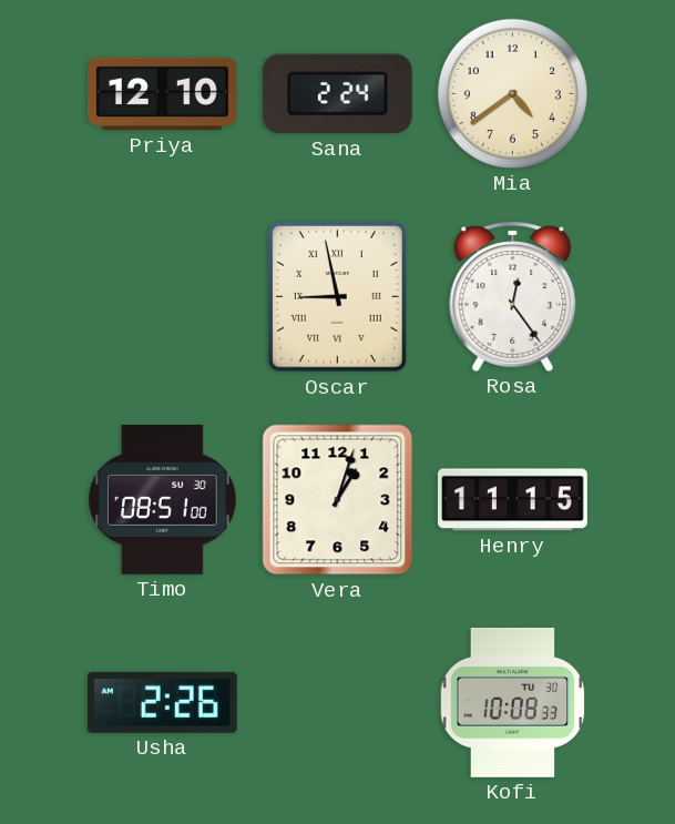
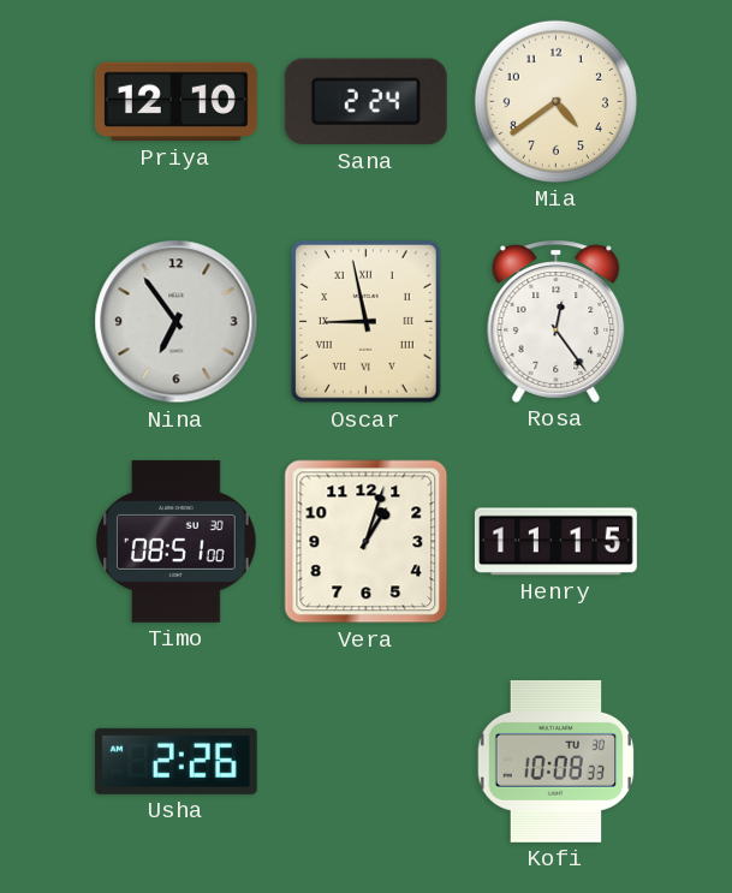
Nina: none -> 6:54 (177, 322)
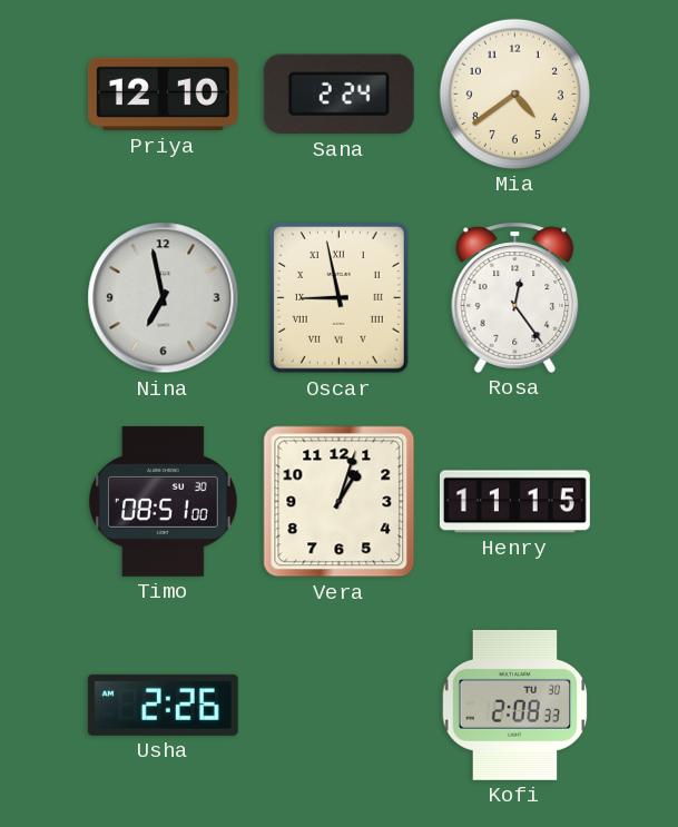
Nina: 6:54 -> 6:58 (164, 298)
Kofi: 10:08 -> 2:08 (515, 705)
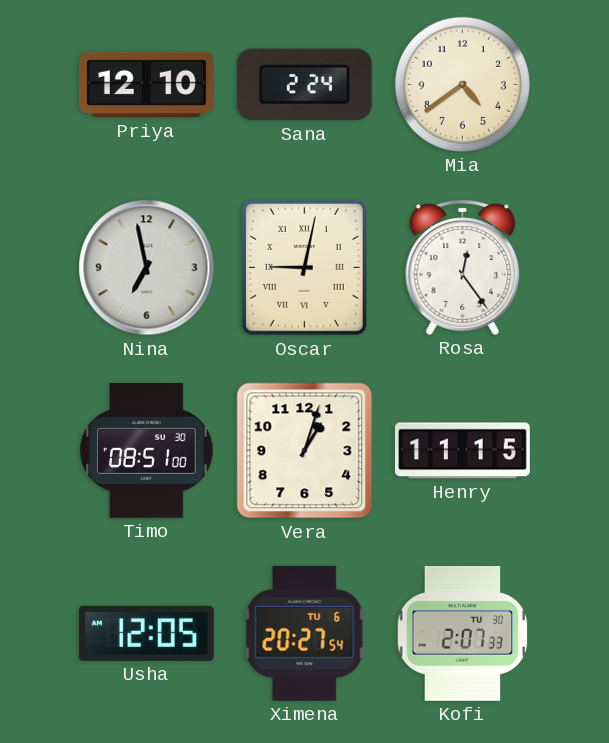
Oscar: 8:58 -> 9:02 (304, 267)
Usha: 2:26 -> 12:05 (146, 633)
Ximena: none -> 20:27 (305, 633)
Kofi: 2:08 -> 2:07 (463, 633)
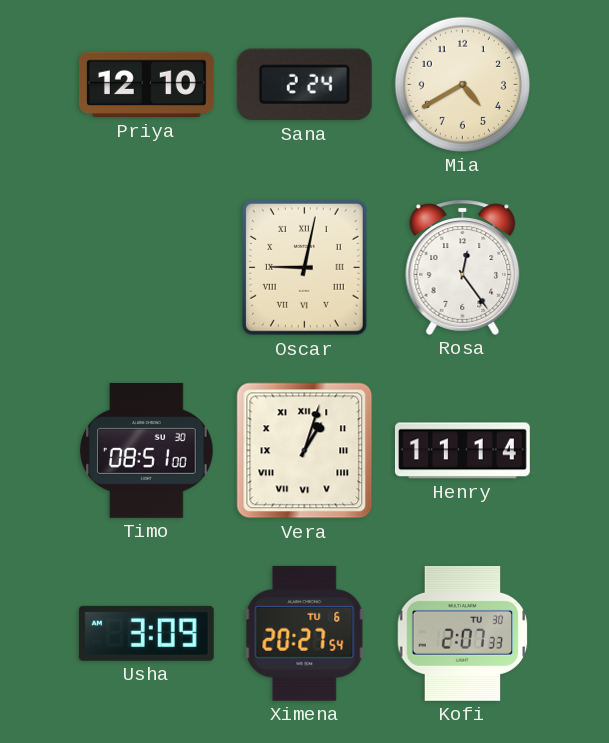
Mia: 4:39 -> 4:40 (462, 84)
Nina: 6:58 -> none (147, 268)
Vera numerals: Arabic -> Roman (305, 451)
Henry: 11:15 -> 11:14 (462, 451)
Usha: 12:05 -> 3:09 (146, 633)
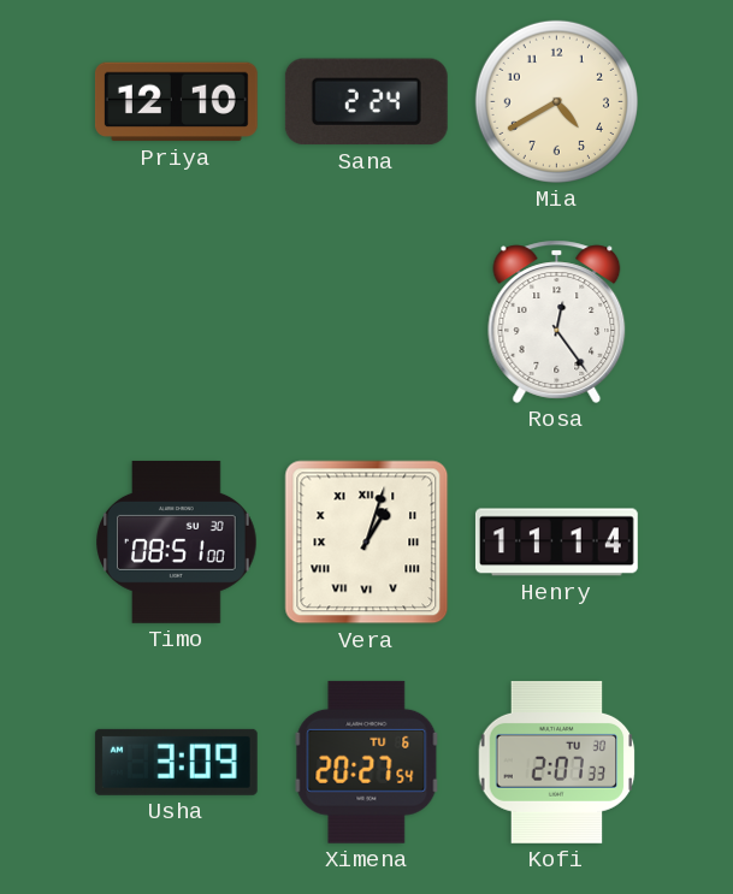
Oscar: 9:02 -> none (304, 267)
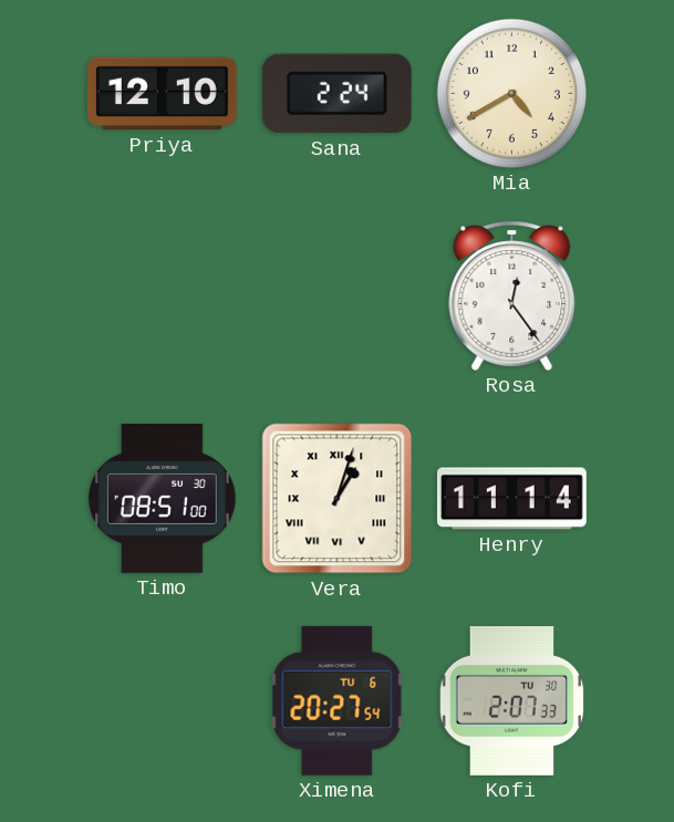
Usha: 3:09 -> none (176, 762)
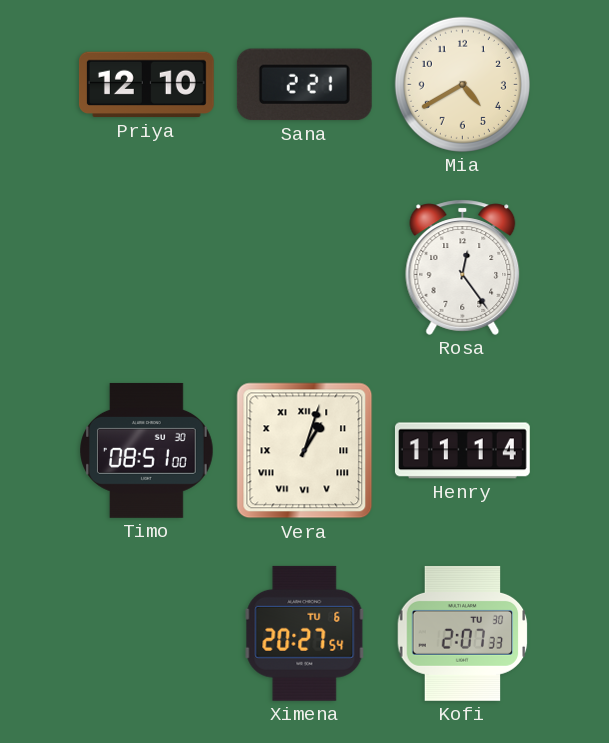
Sana: 2:24 -> 2:21 (304, 85)
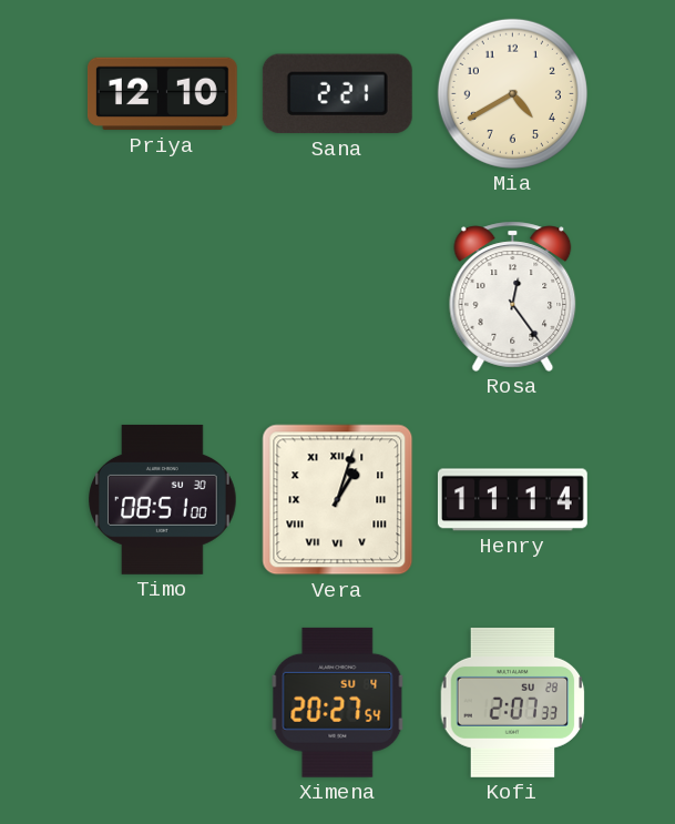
Ximena date: TU 6 -> SU 4 (338, 702)
Kofi date: TU 30 -> SU 28 (513, 702)
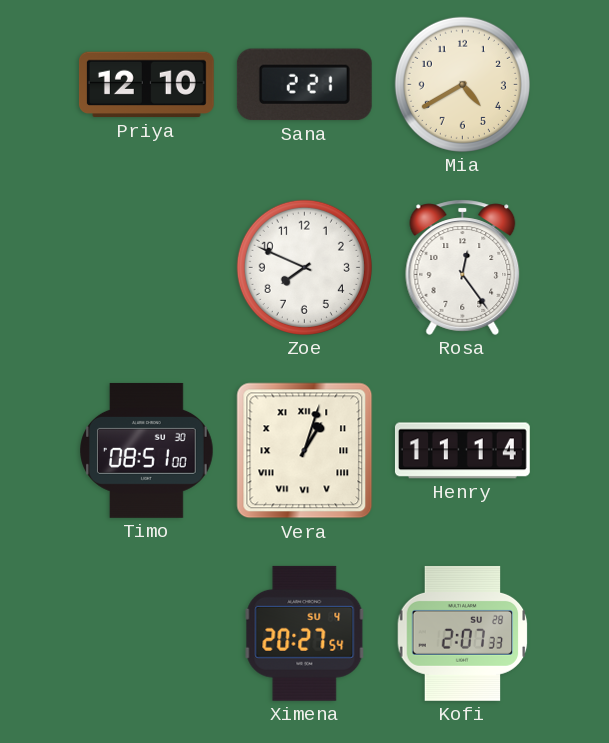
Zoe: none -> 7:49 (304, 267)
